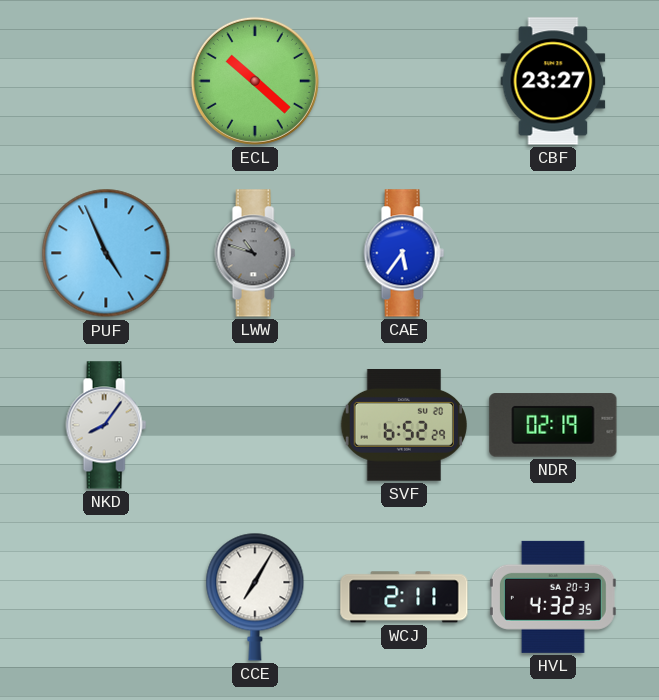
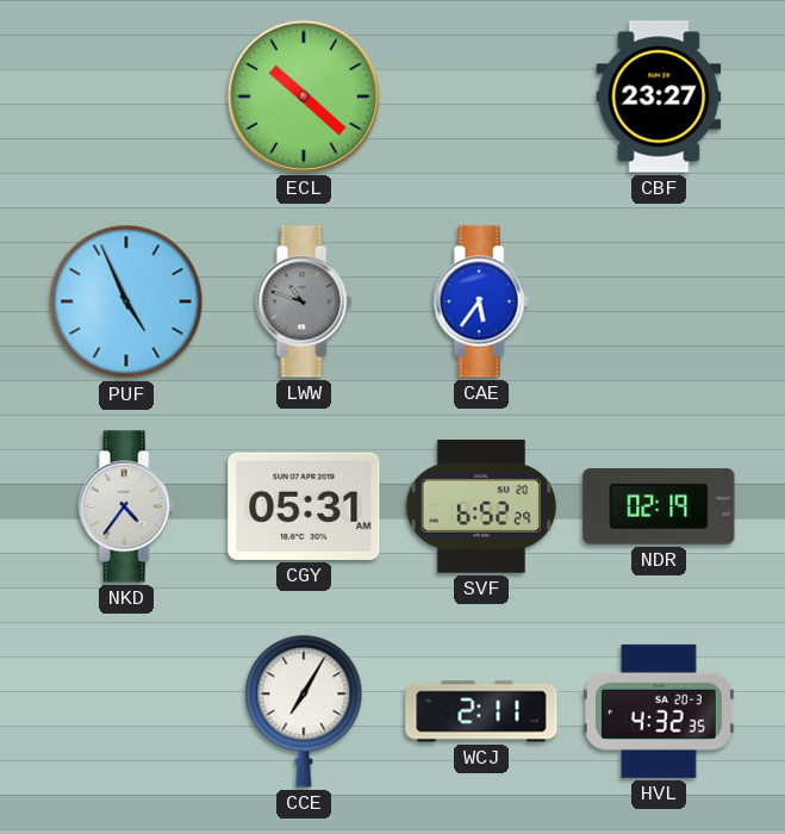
NKD: 8:06 -> 4:36 (126, 506)
CGY: none -> 05:31 (304, 506)
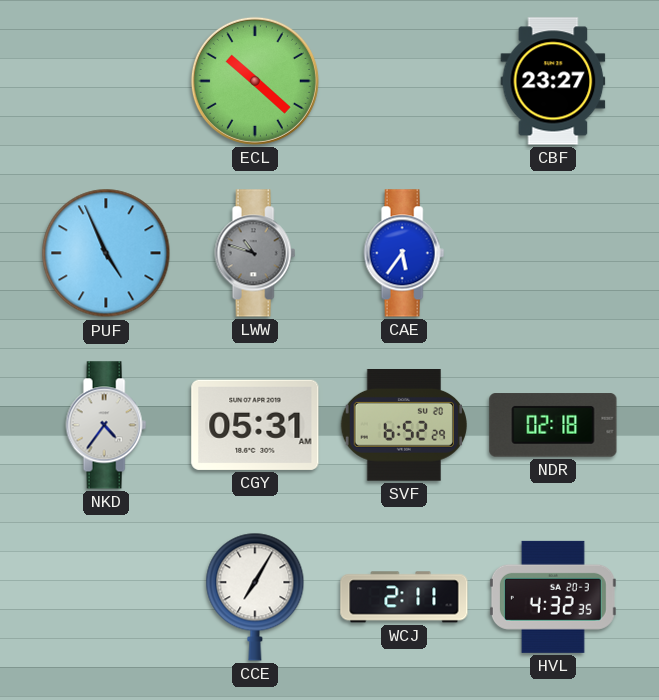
NDR: 02:19 -> 02:18 (553, 425)
